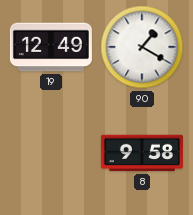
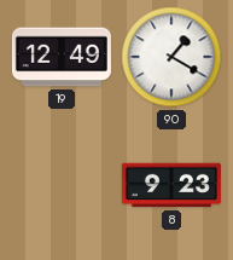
8: 9:58 -> 9:23 (171, 185)
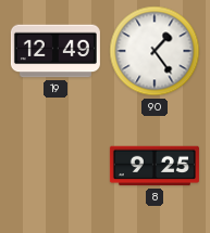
90: 1:20 -> 1:24 (155, 51)
8: 9:23 -> 9:25 (155, 166)
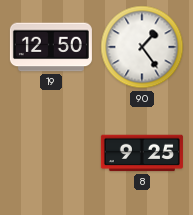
19: 12:49 -> 12:50 (51, 47)
